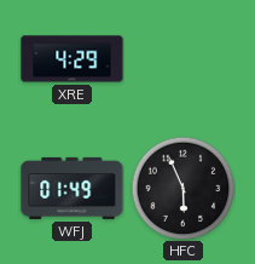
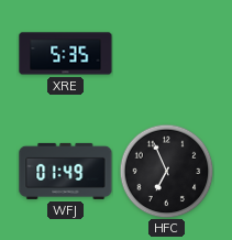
XRE: 4:29 -> 5:35 (66, 54)
HFC: 5:56 -> 6:56 (166, 171)
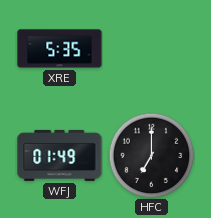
HFC: 6:56 -> 7:00 (151, 155)
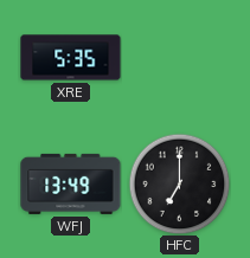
WFJ: 01:49 -> 13:49 (71, 183)
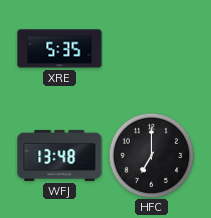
WFJ: 13:49 -> 13:48 (60, 155)
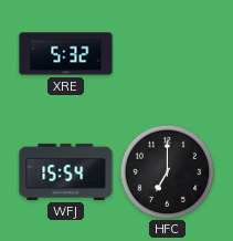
XRE: 5:35 -> 5:32 (66, 54)
WFJ: 13:48 -> 15:54 (66, 171)
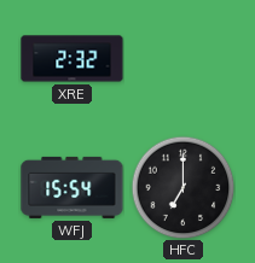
XRE: 5:32 -> 2:32 (73, 59)
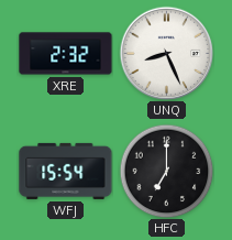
UNQ: none -> 8:26 (166, 53)
